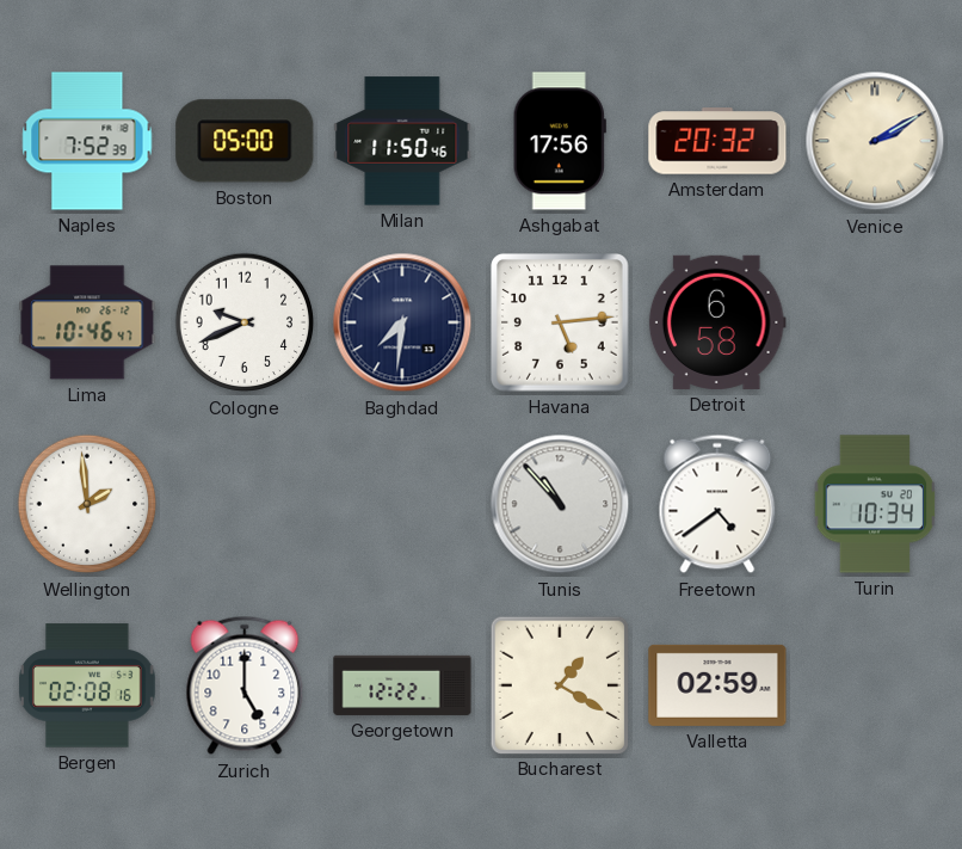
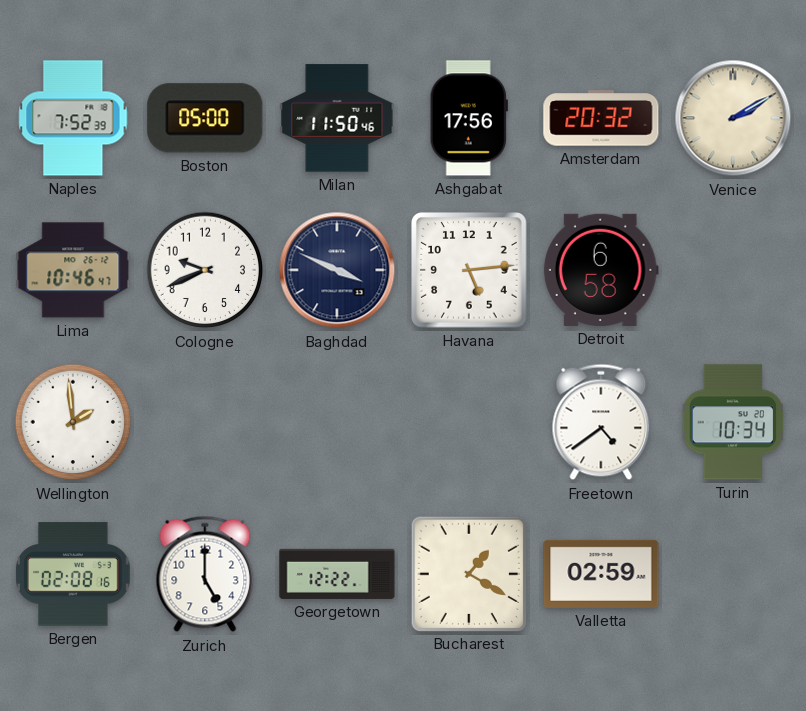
Baghdad: 7:31 -> 3:49 (337, 270)
Tunis: 10:53 -> none (560, 504)
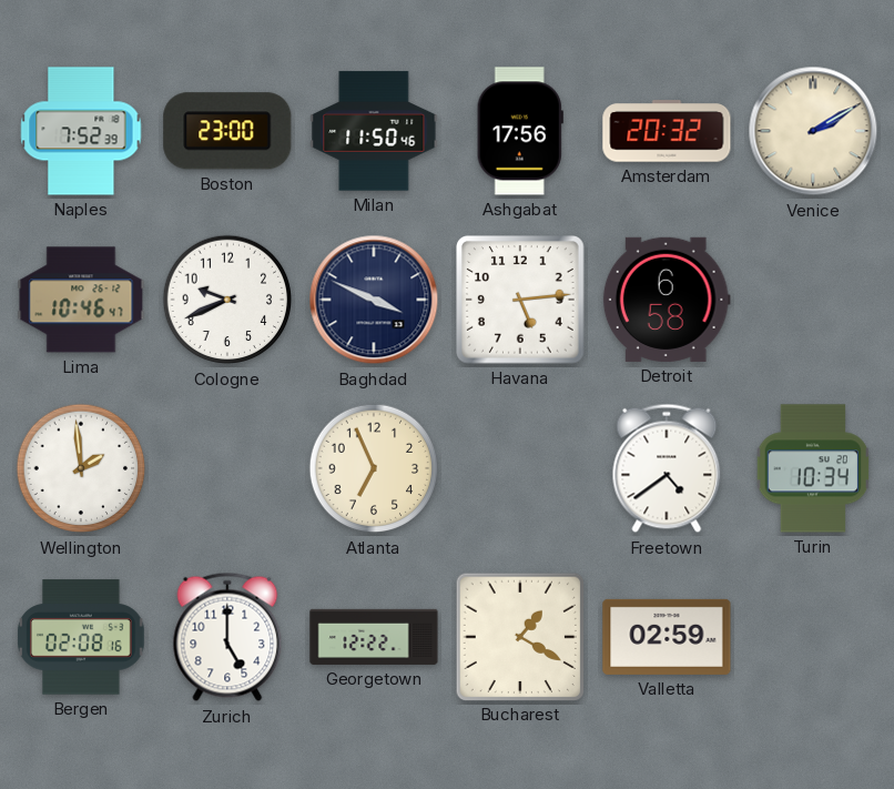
Boston: 05:00 -> 23:00 (227, 131)
Atlanta: none -> 6:56 (374, 468)
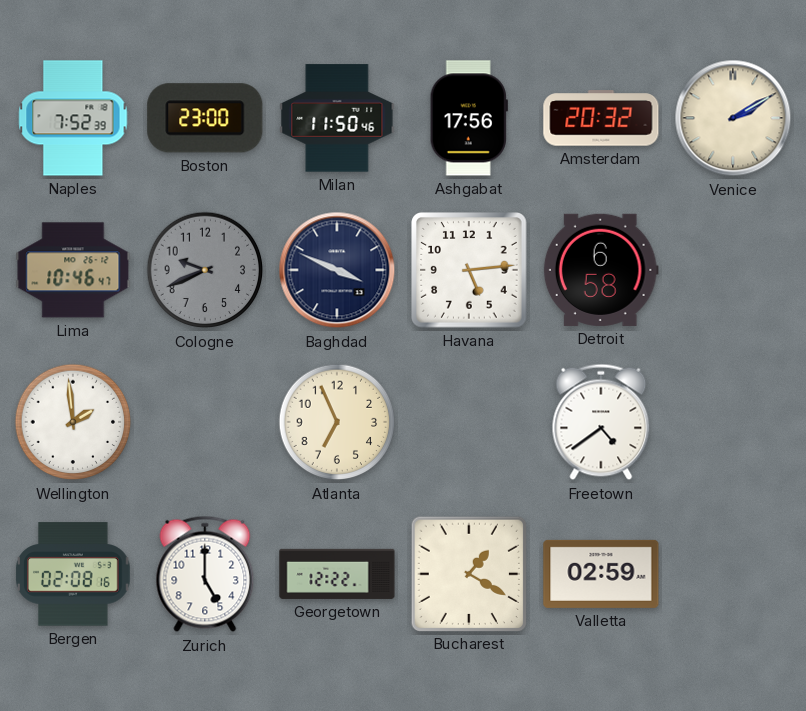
Cologne dial: white -> grey (205, 270)
Turin: 10:34 -> none (813, 468)
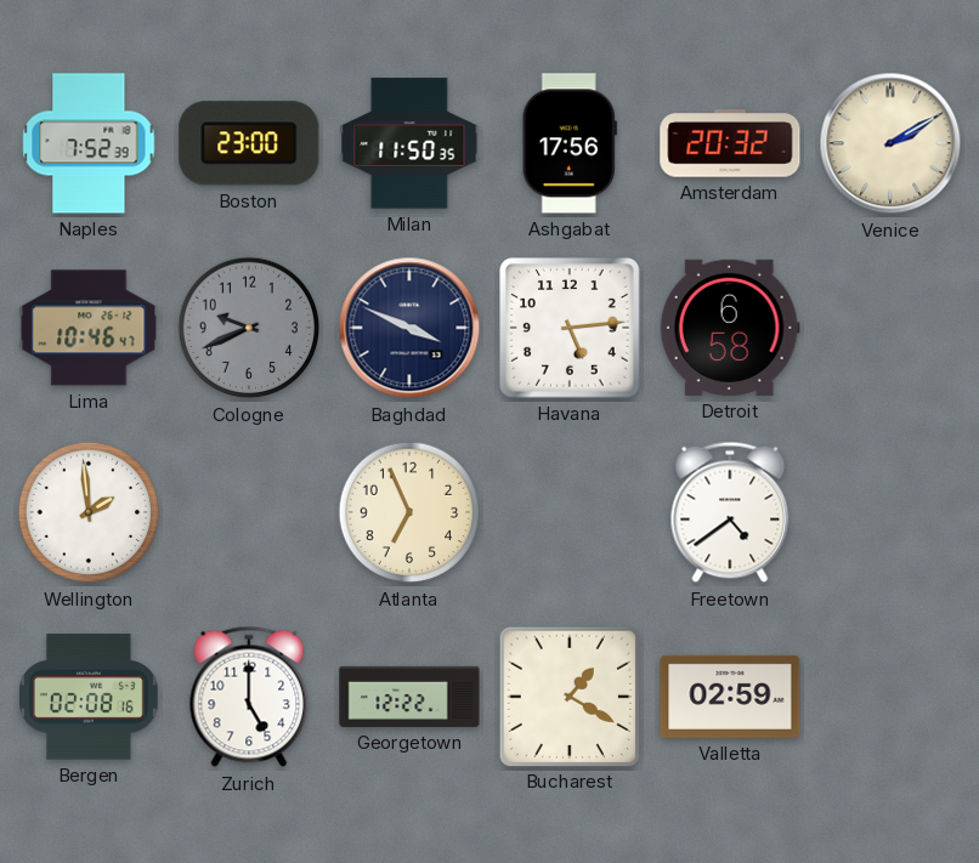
Milan: 11:50:46 -> 11:50:35 (409, 143)
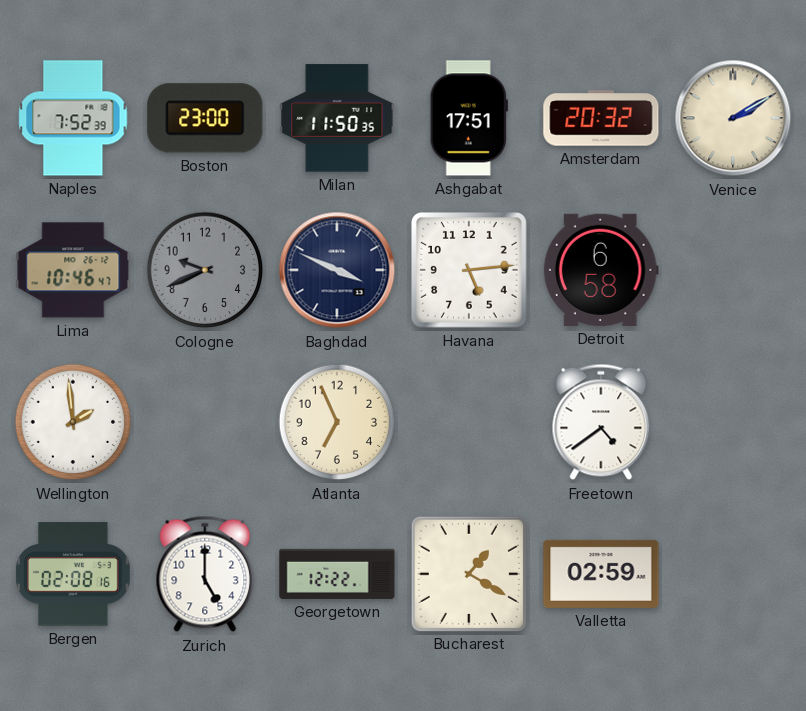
Ashgabat: 17:56 -> 17:51 (469, 118)
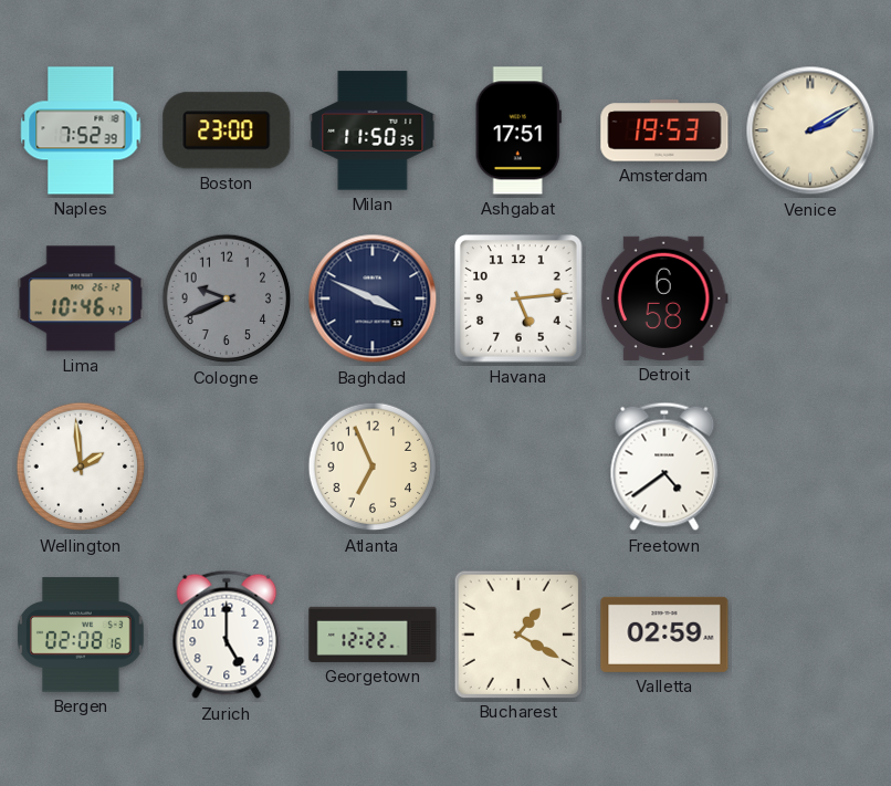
Amsterdam: 20:32 -> 19:53 (664, 130)
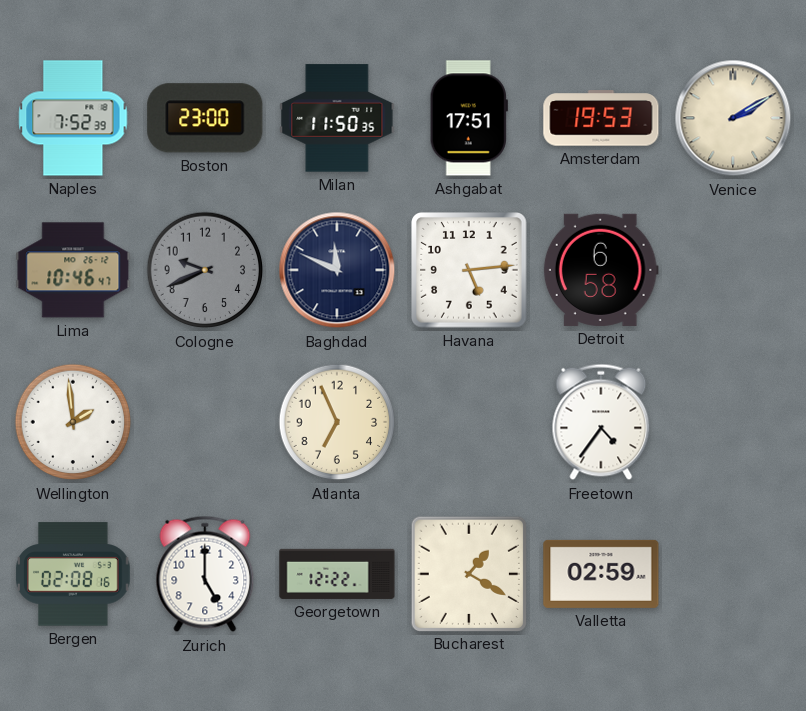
Baghdad: 3:49 -> 11:49 (337, 270)
Freetown: 4:39 -> 4:36 (601, 422)
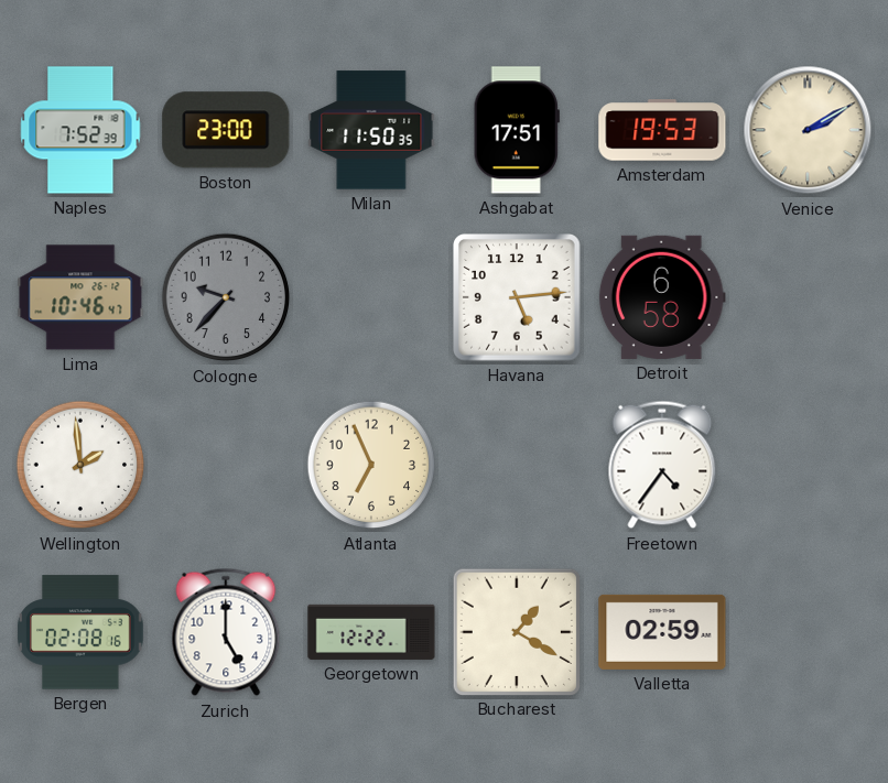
Cologne: 9:41 -> 9:37 (226, 297)
Baghdad: 11:49 -> none (337, 270)
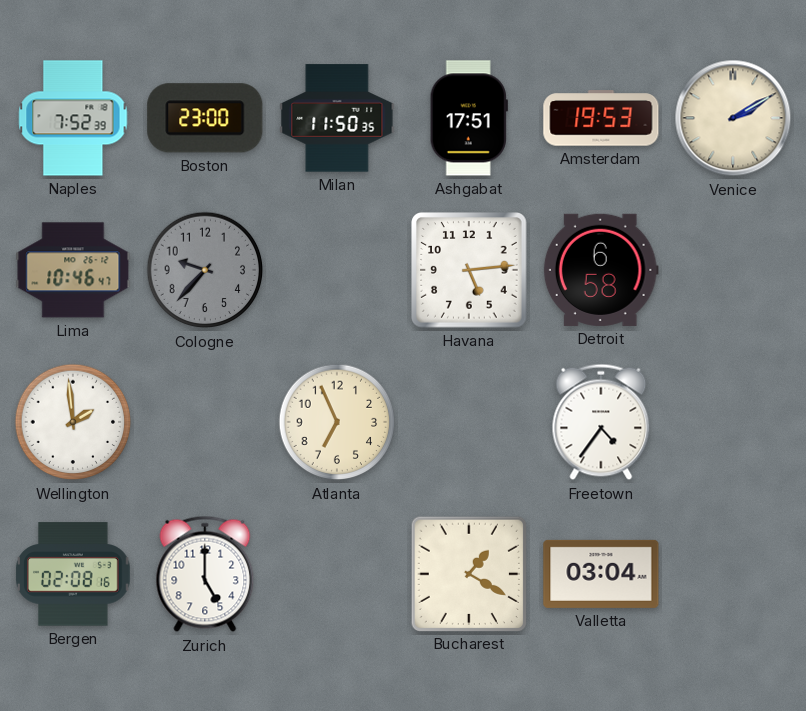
Georgetown: 12:22 -> none (371, 632)
Valletta: 02:59 -> 03:04 (601, 574)
